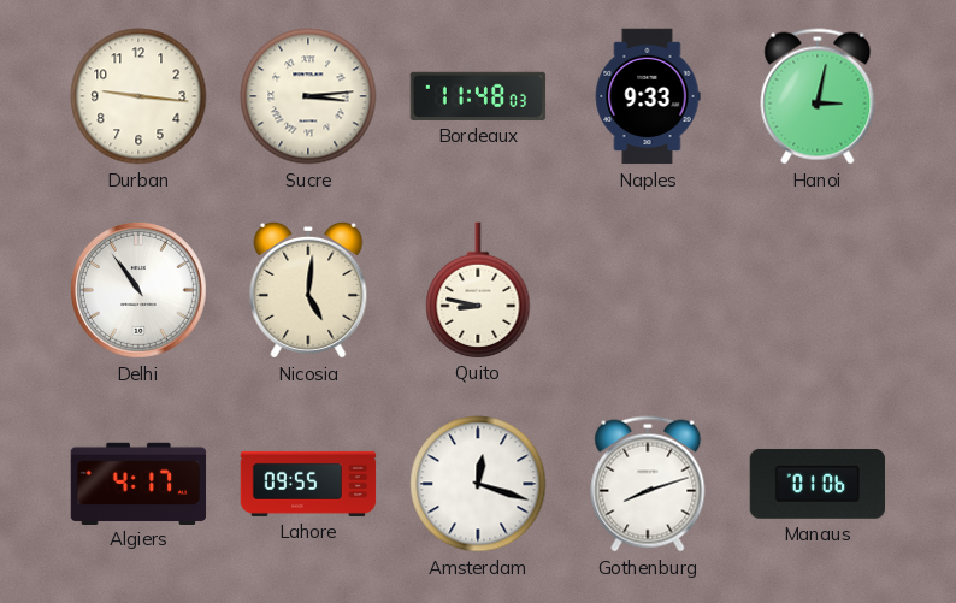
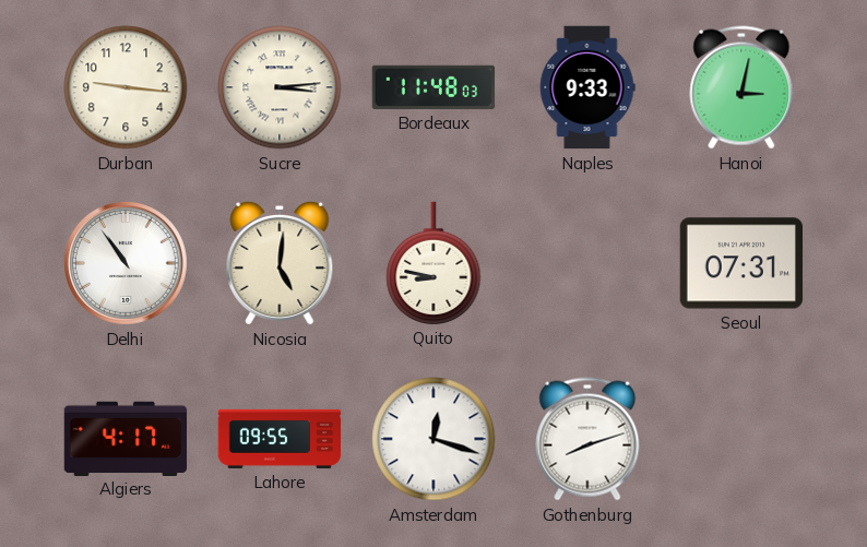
Seoul: none -> 07:31 (740, 263)
Manaus: 01:06 -> none (816, 484)
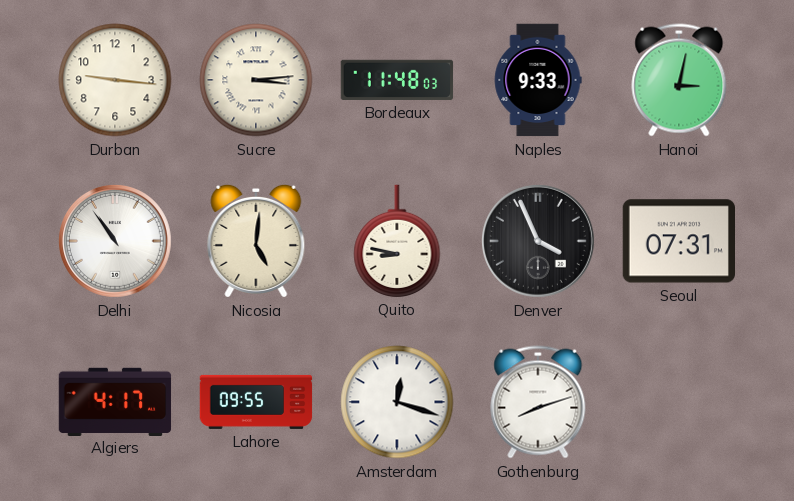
Denver: none -> 3:56 (538, 241)
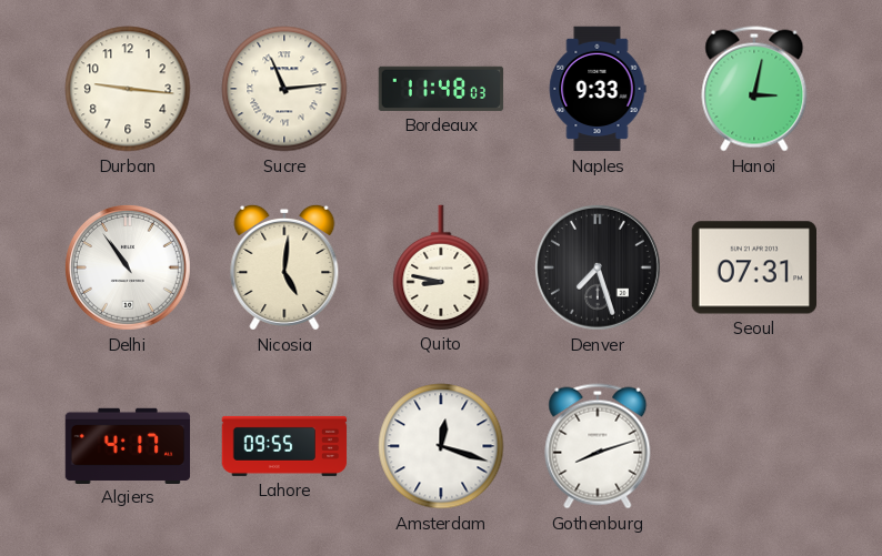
Sucre: 3:14 -> 11:14 (284, 89)
Denver: 3:56 -> 7:27 (598, 267)
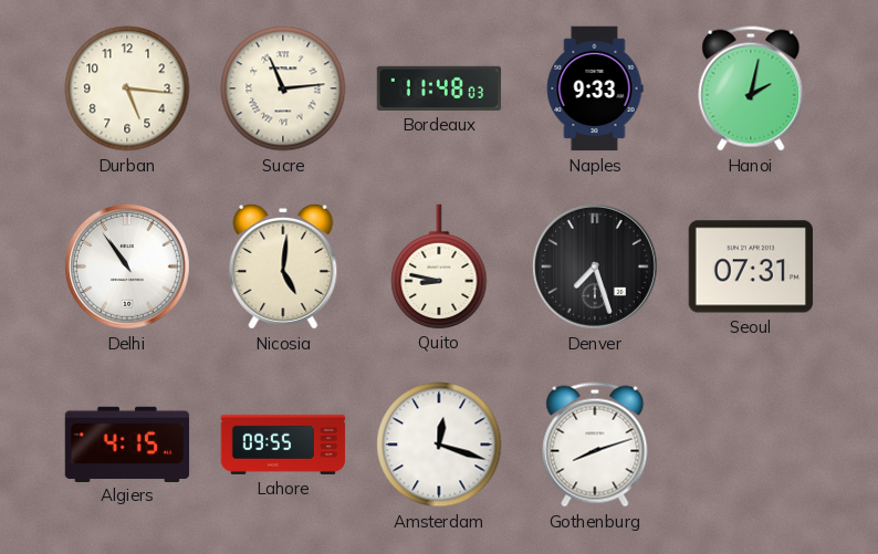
Durban: 9:16 -> 5:16 (127, 88)
Hanoi: 3:02 -> 2:02 (751, 88)
Algiers: 4:17 -> 4:15 (127, 443)
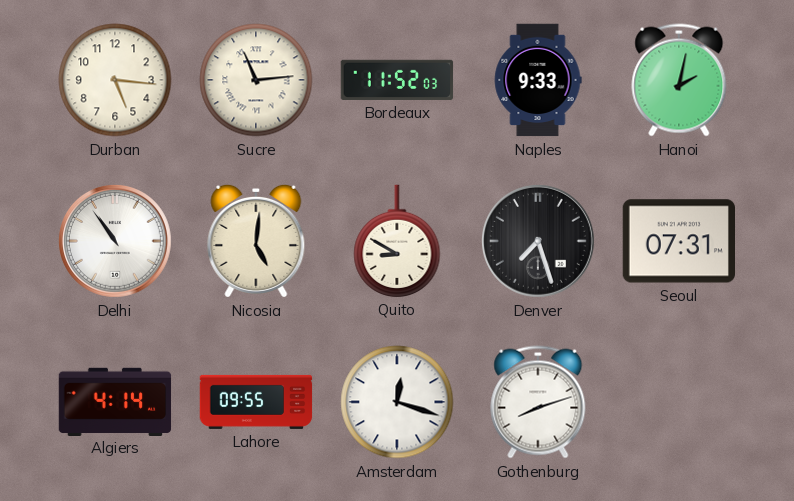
Bordeaux: 11:48 -> 11:52 (397, 80)
Quito: 8:47 -> 8:50 (397, 241)
Algiers: 4:15 -> 4:14 (115, 401)
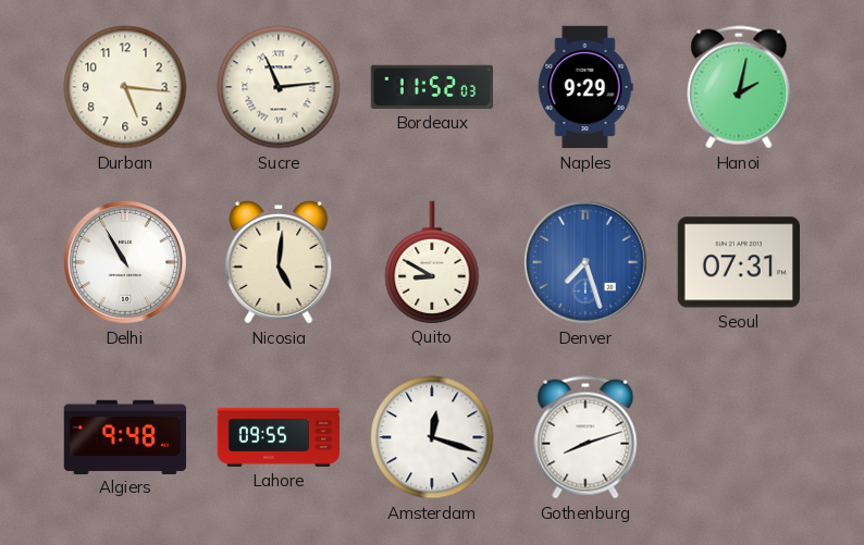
Naples: 9:33 -> 9:29 (585, 87)
Delhi: 10:54 -> 10:55 (125, 262)
Denver dial: black -> blue (585, 262)
Algiers: 4:14 -> 9:48 (125, 436)
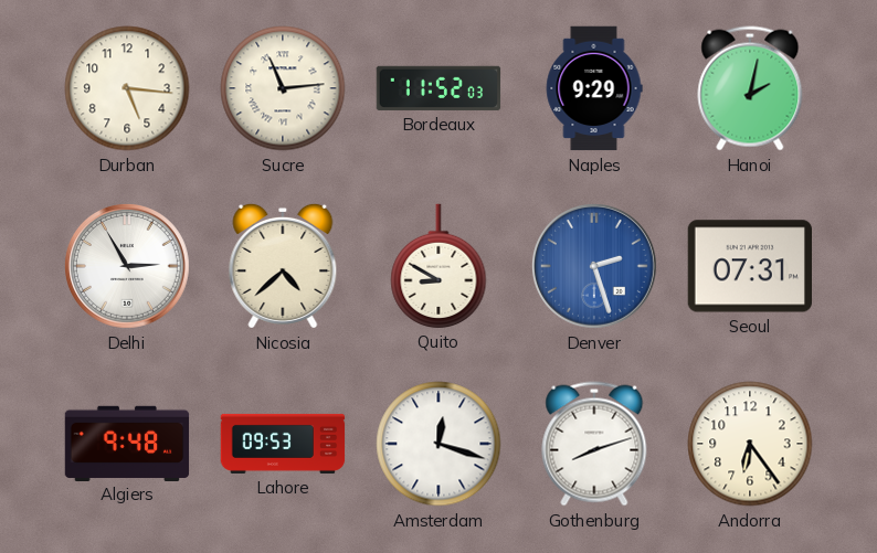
Delhi: 10:55 -> 2:55 (127, 266)
Nicosia: 5:01 -> 4:38 (283, 266)
Denver: 7:27 -> 2:27 (594, 266)
Lahore: 09:55 -> 09:53 (283, 444)
Andorra: none -> 6:24 (750, 444)
